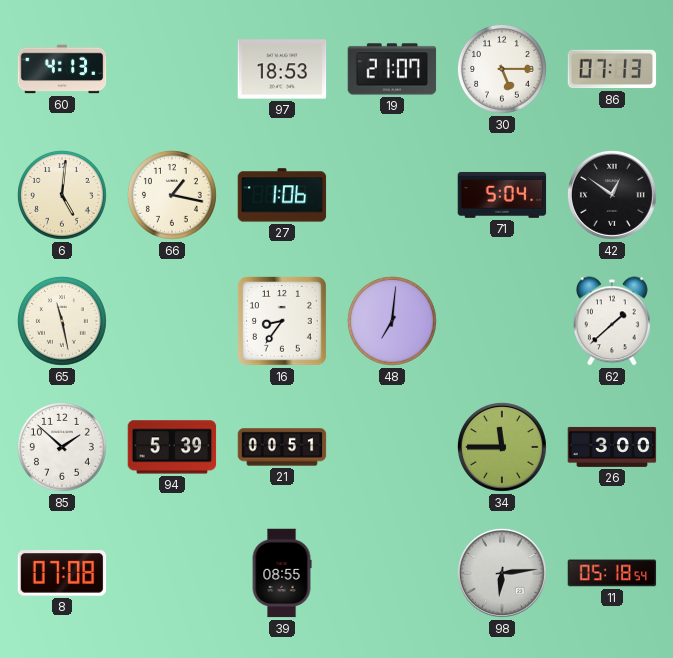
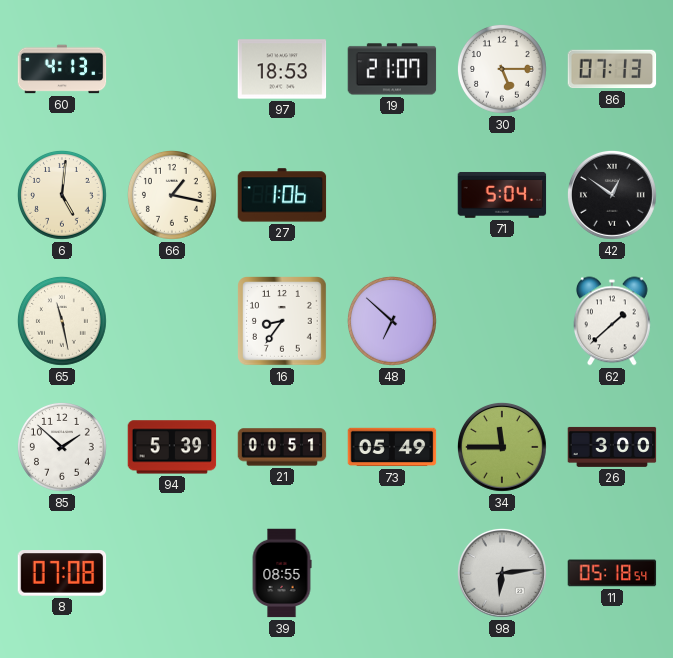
48: 7:01 -> 6:52 (392, 321)
73: none -> 05:49 (392, 447)
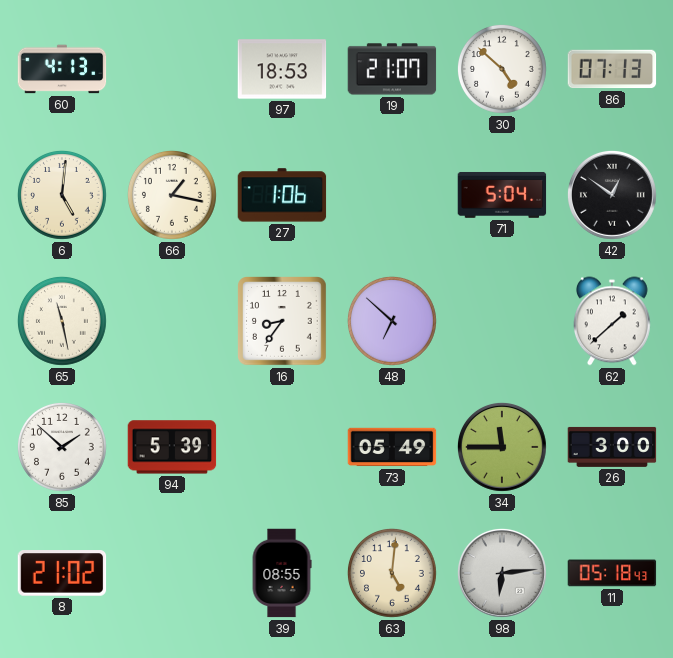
30: 5:15 -> 4:52 (502, 69)
21: 00:51 -> none (282, 447)
8: 07:08 -> 21:02 (62, 573)
63: none -> 5:01 (392, 573)
11: 05:18:54 -> 05:18:43 (612, 573)
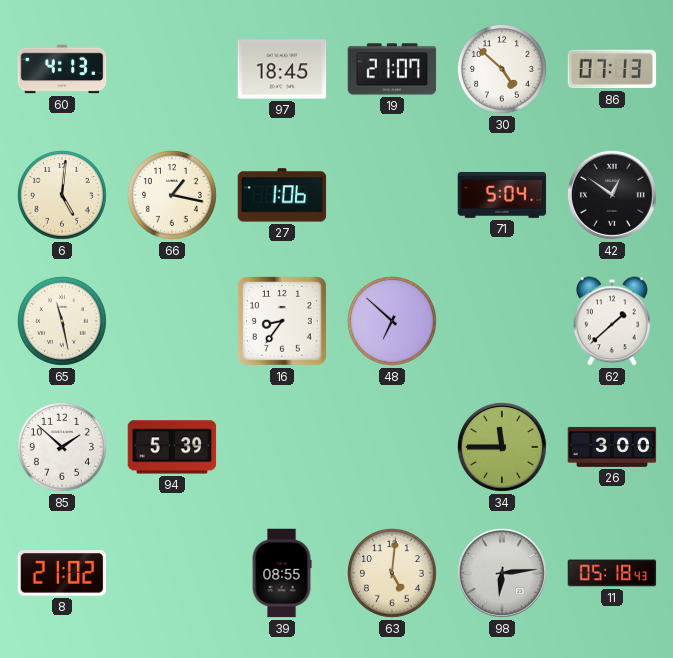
97: 18:53 -> 18:45 (282, 69)
73: 05:49 -> none (392, 447)
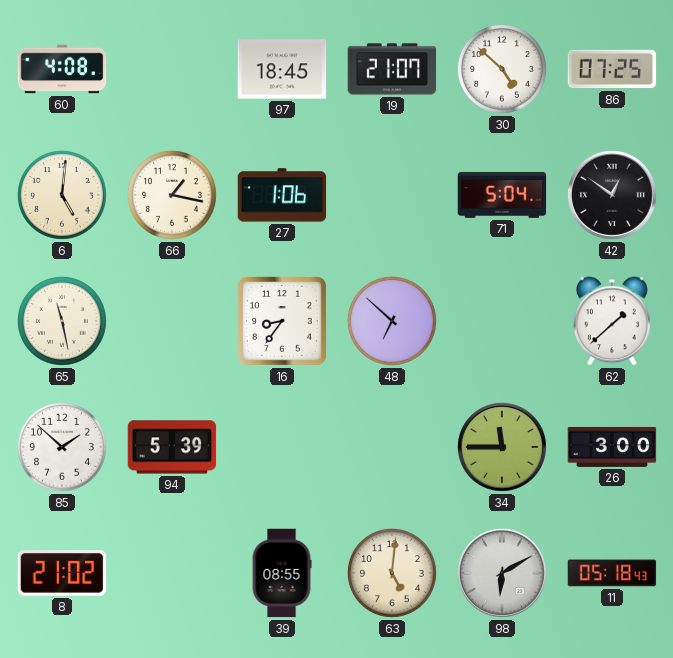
60: 4:13 -> 4:08 (62, 69)
86: 07:13 -> 07:25 (612, 69)
98: 6:14 -> 6:10 (502, 573)
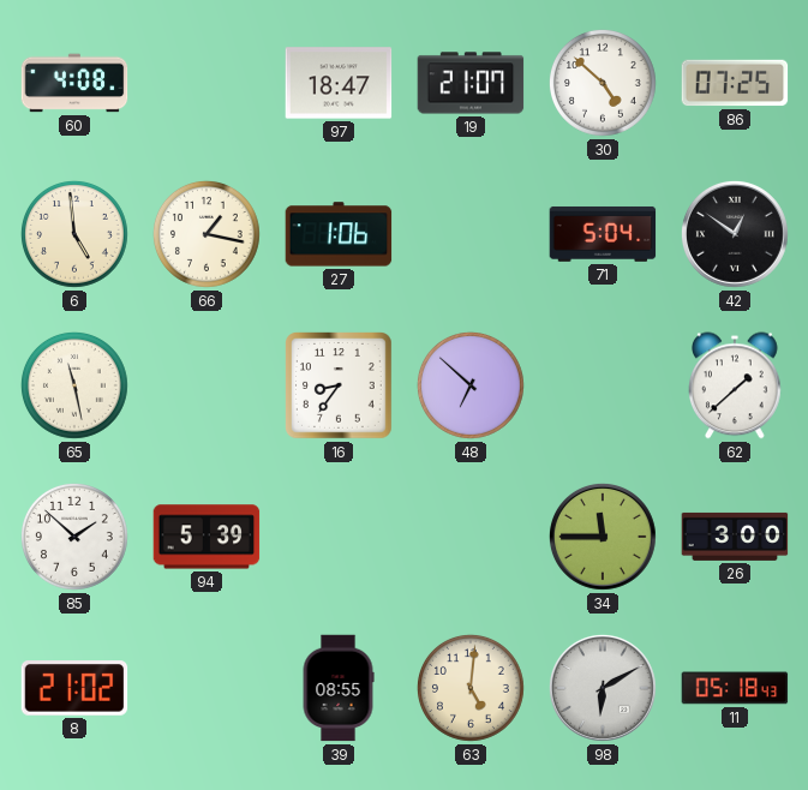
97: 18:45 -> 18:47 (339, 83)
6: 5:01 -> 4:59 (74, 234)
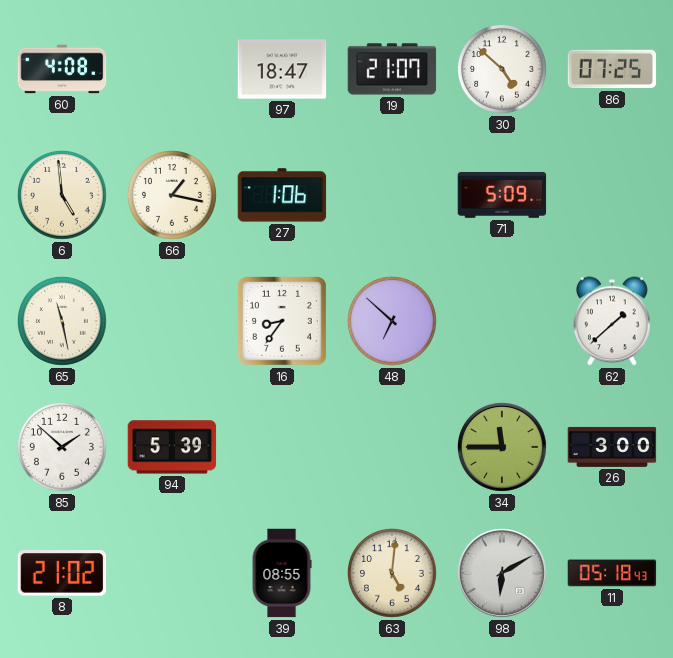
71: 5:04 -> 5:09 (502, 195)
42: 12:51 -> none (735, 234)
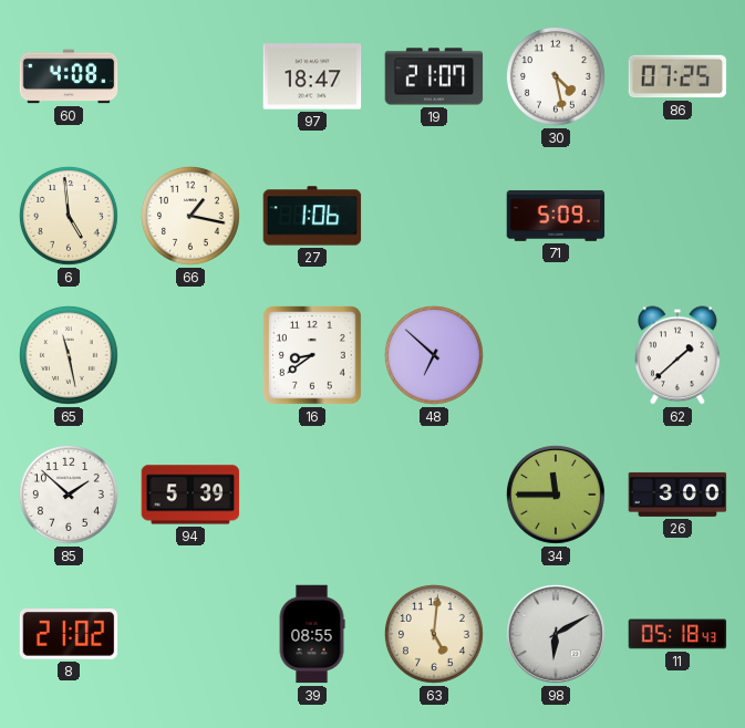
30: 4:52 -> 4:28 (556, 76)
16: 8:36 -> 8:39 (313, 356)
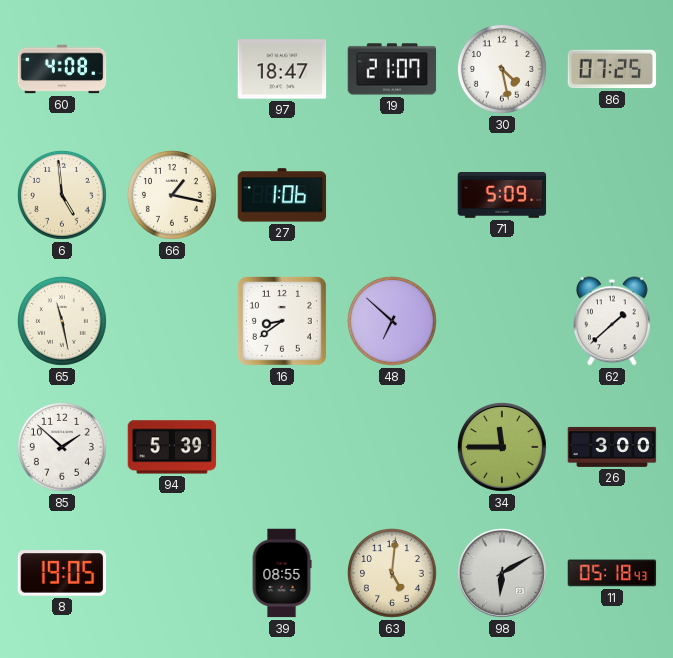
8: 21:02 -> 19:05 (62, 573)
